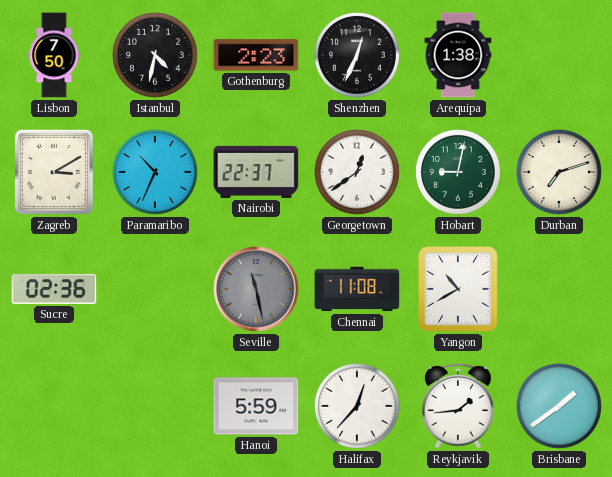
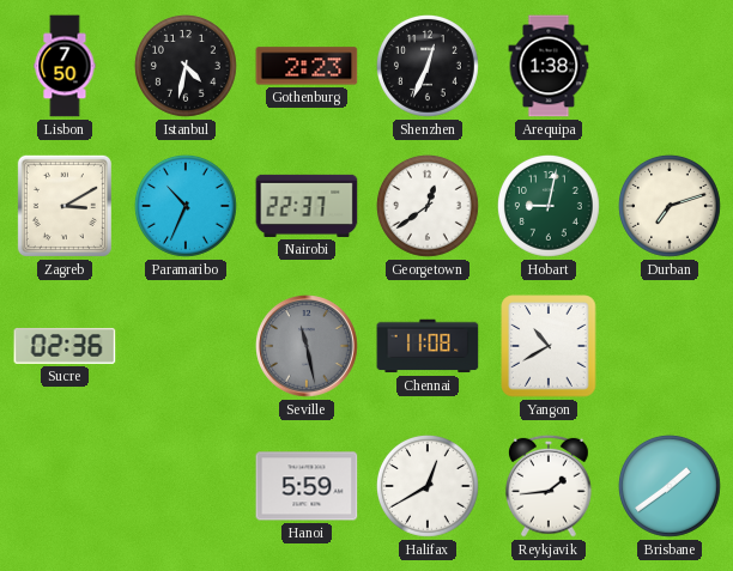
Halifax: 12:37 -> 12:40 (428, 486)
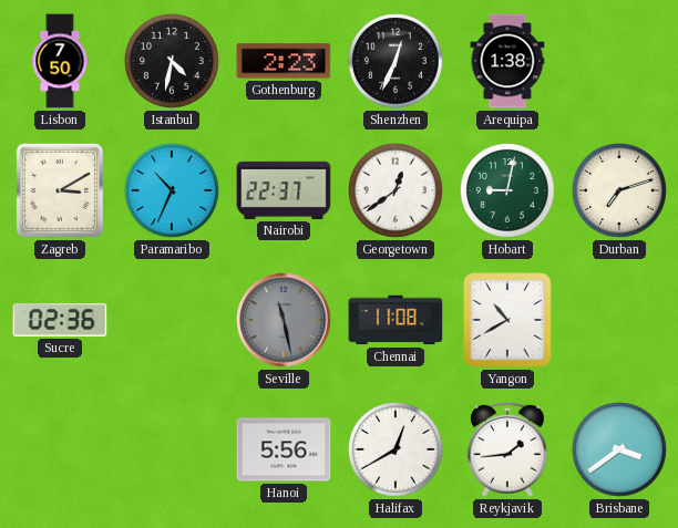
Hanoi: 5:59 -> 5:56 (284, 449)
Brisbane: 1:39 -> 3:39 (619, 449)
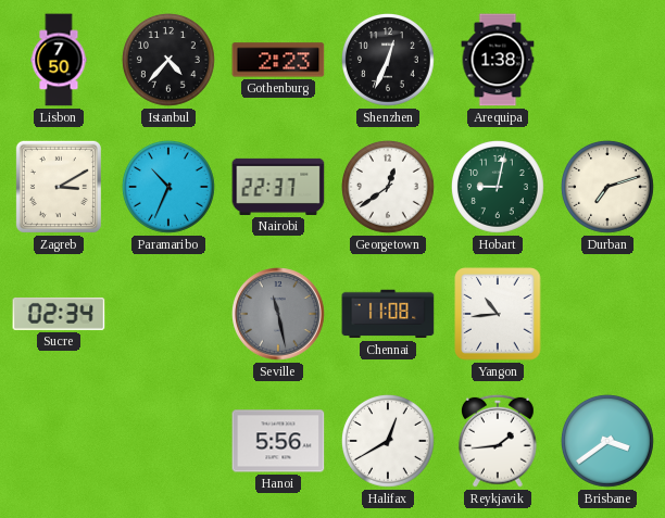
Istanbul: 4:32 -> 4:37 (168, 60)
Sucre: 02:36 -> 02:34 (59, 314)
Yangon: 10:40 -> 10:44 (498, 314)
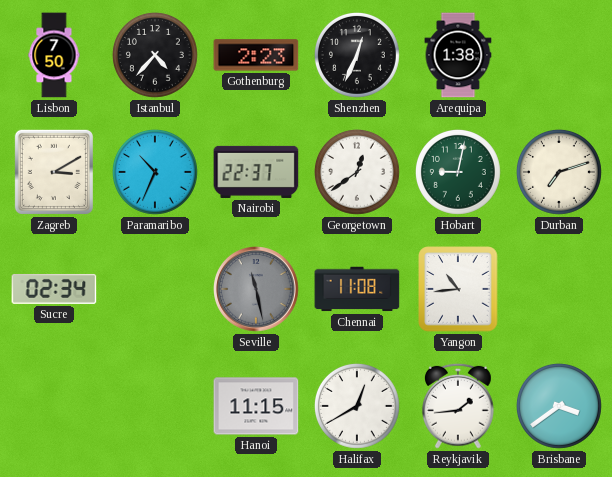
Hanoi: 5:56 -> 11:15 (256, 406)
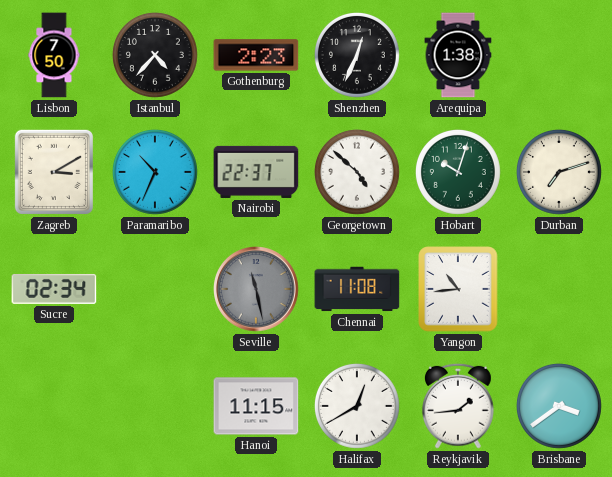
Georgetown: 12:39 -> 4:52 (357, 172)
Hobart: 9:02 -> 10:03 (458, 172)
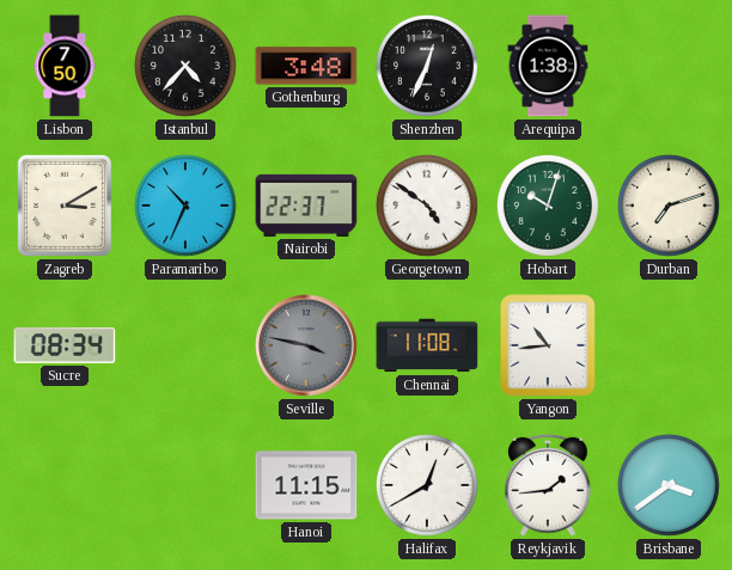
Gothenburg: 2:23 -> 3:48 (306, 66)
Georgetown: 4:52 -> 4:51 (427, 206)
Sucre: 02:34 -> 08:34 (65, 345)
Seville: 11:28 -> 3:47 (306, 345)
